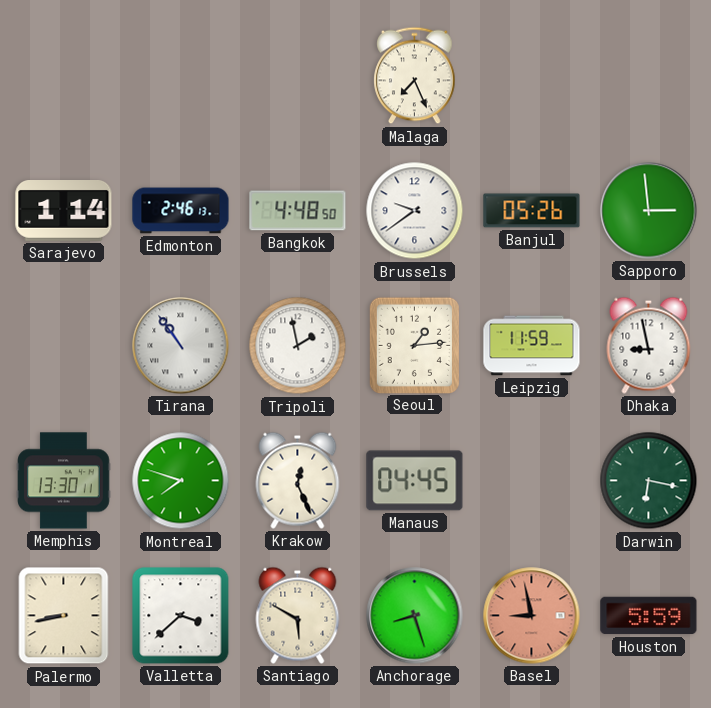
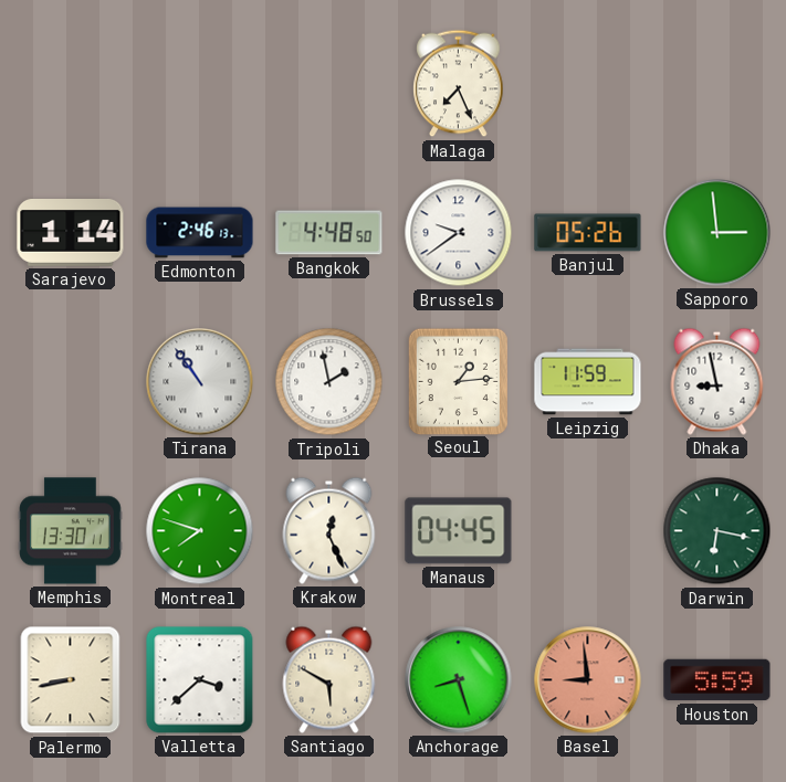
Basel: 8:58 -> 8:59 (588, 680)
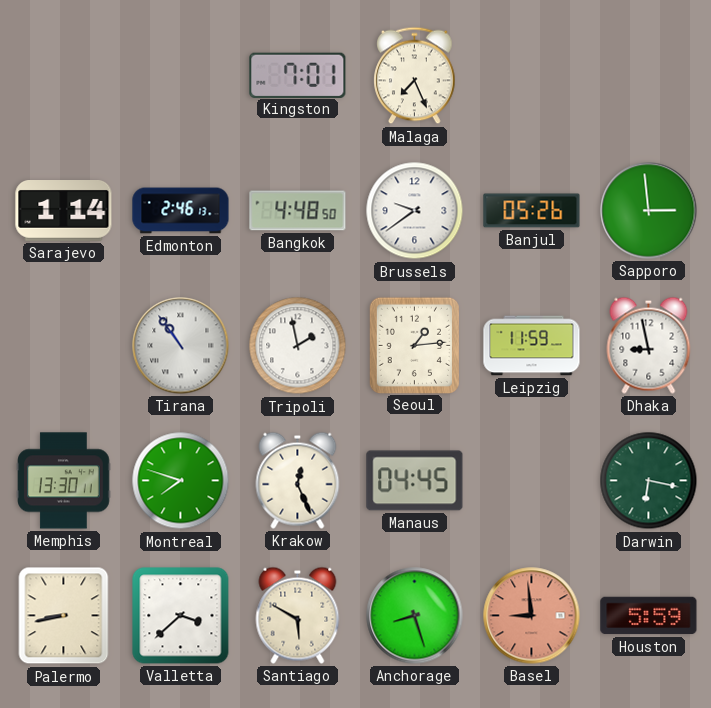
Kingston: none -> 7:01 (298, 75)
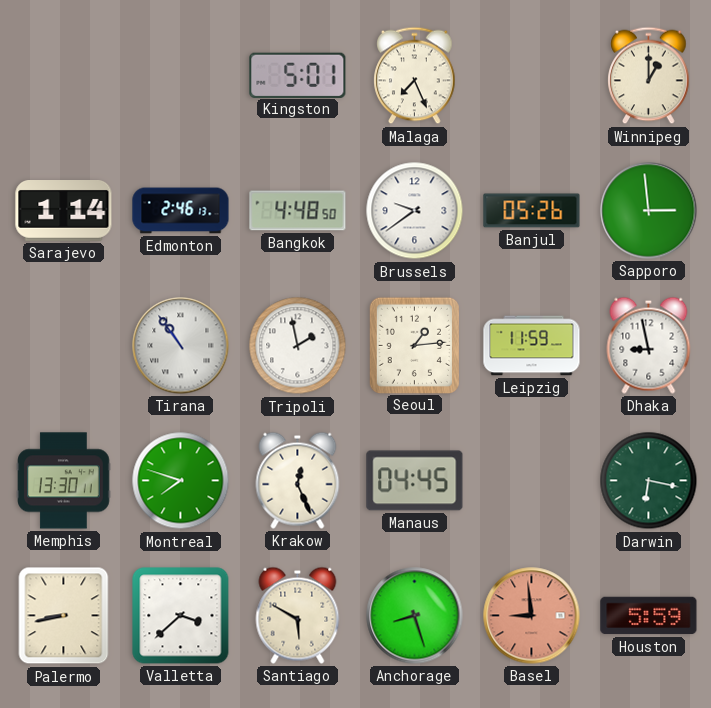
Kingston: 7:01 -> 5:01 (298, 75)
Winnipeg: none -> 1:00 (649, 76)
